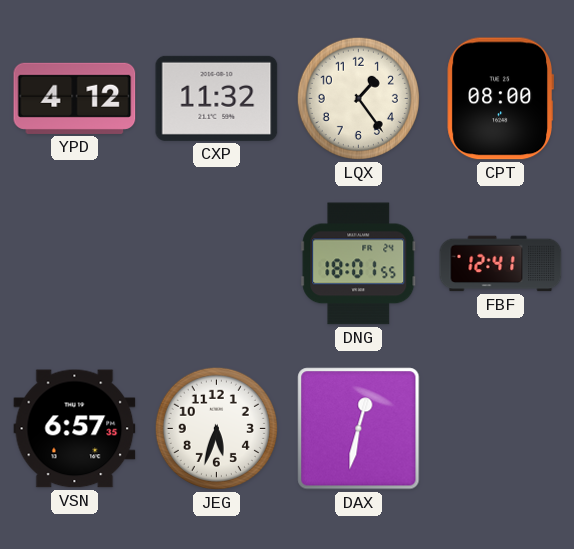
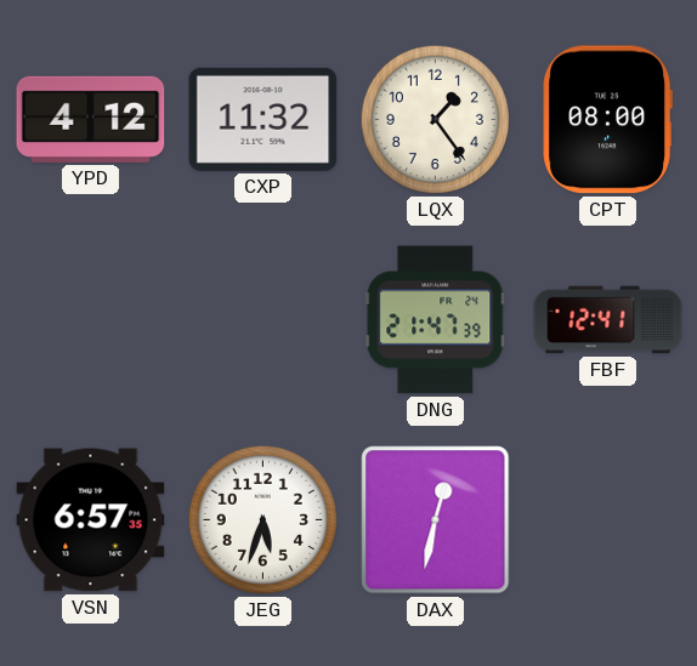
DNG: 18:01 -> 21:47 (436, 320)
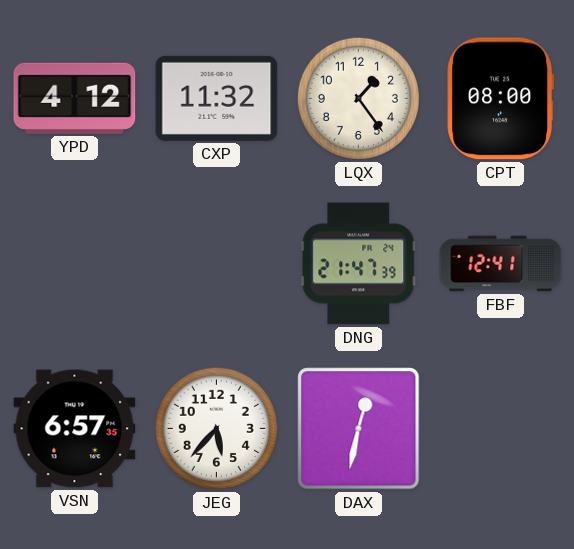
JEG: 5:33 -> 5:37 (216, 428)
